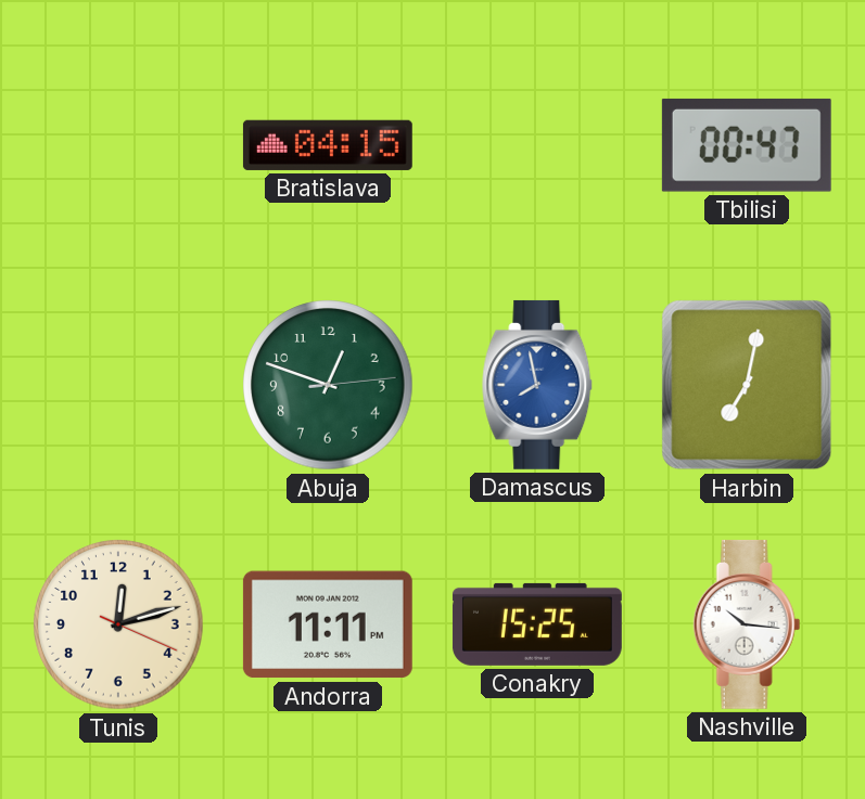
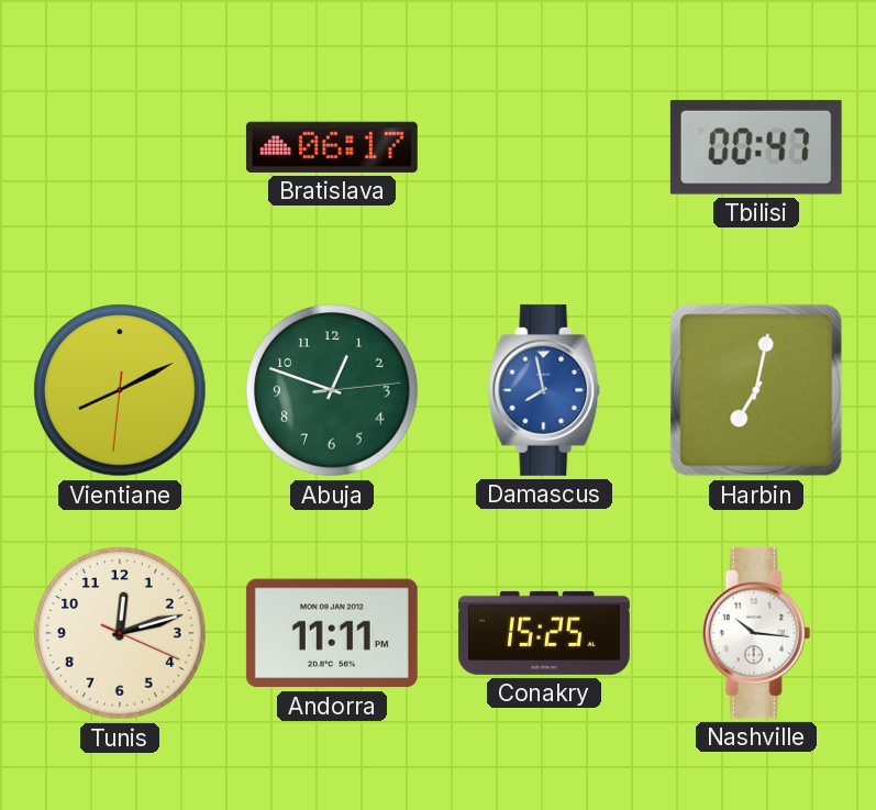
Bratislava: 04:15 -> 06:17 (332, 147)
Vientiane: none -> 8:10 (120, 390)
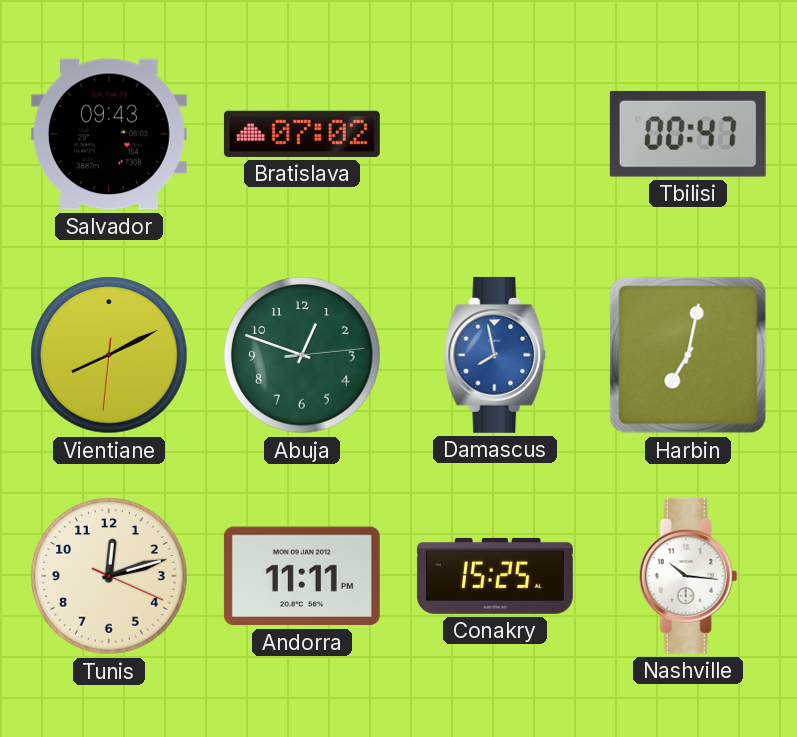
Salvador: none -> 09:43 (109, 134)
Bratislava: 06:17 -> 07:02 (302, 134)
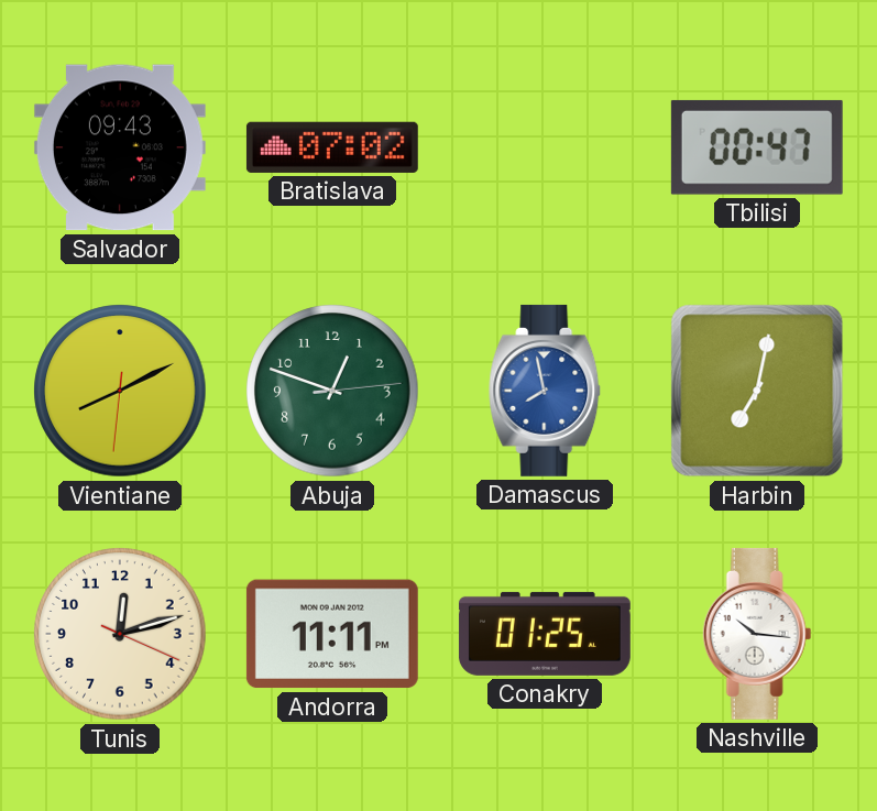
Conakry: 15:25 -> 01:25 (545, 634)
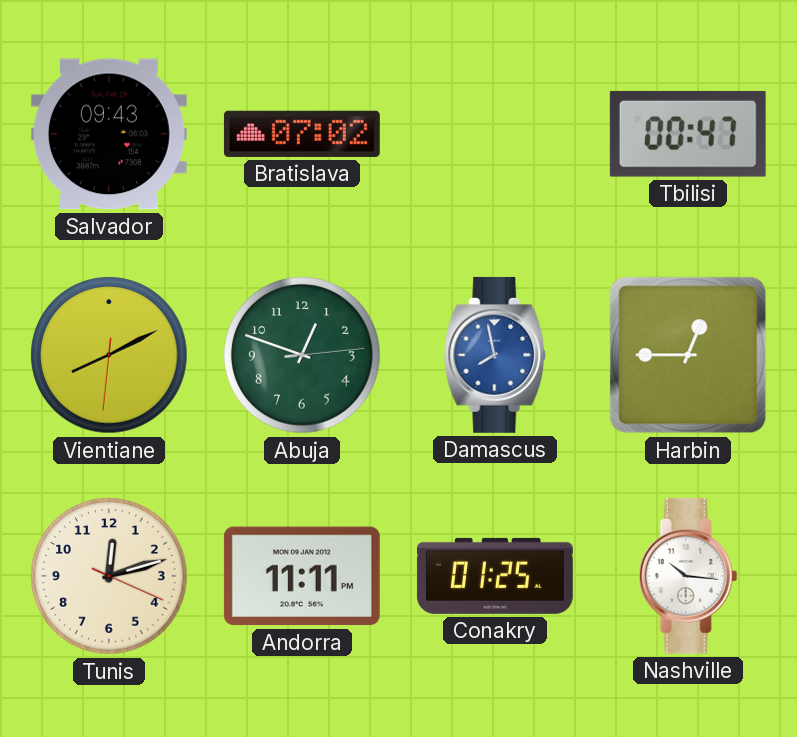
Harbin: 7:02 -> 12:45 (688, 355)
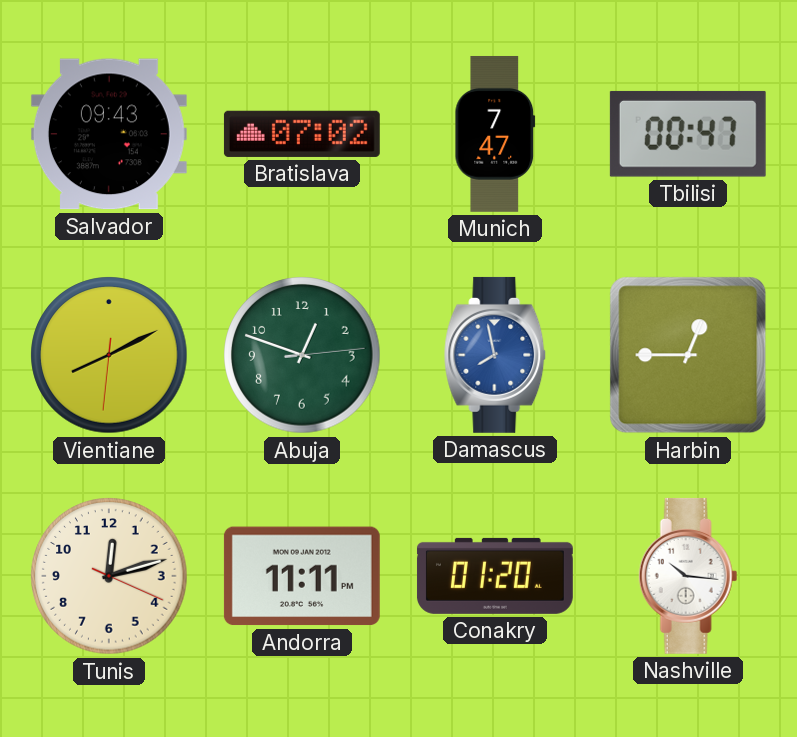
Munich: none -> 7:47 (495, 134)
Conakry: 01:25 -> 01:20 (495, 576)
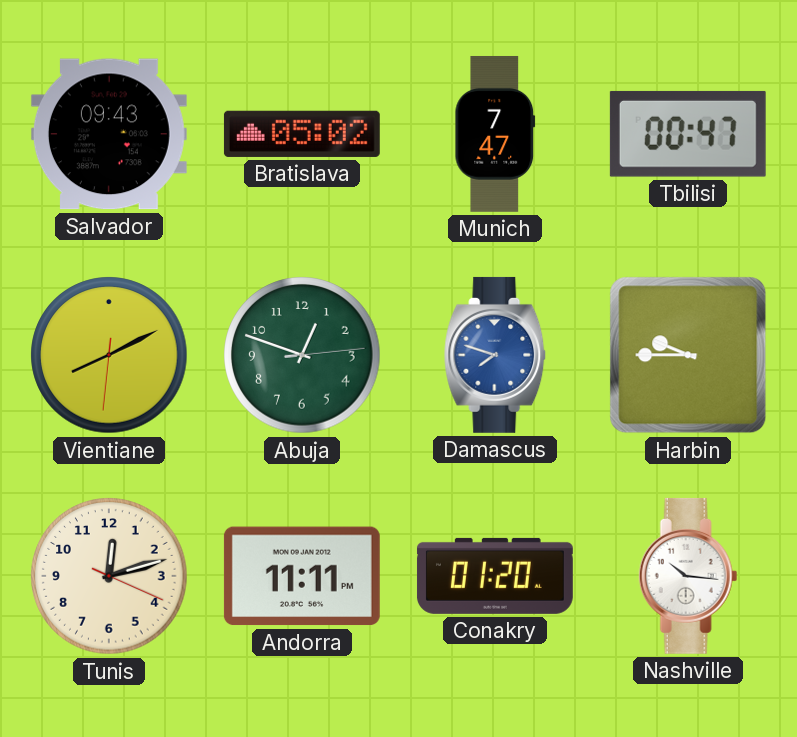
Bratislava: 07:02 -> 05:02 (302, 134)
Damascus: 7:58 -> 7:48 (496, 355)
Harbin: 12:45 -> 9:45 (688, 355)
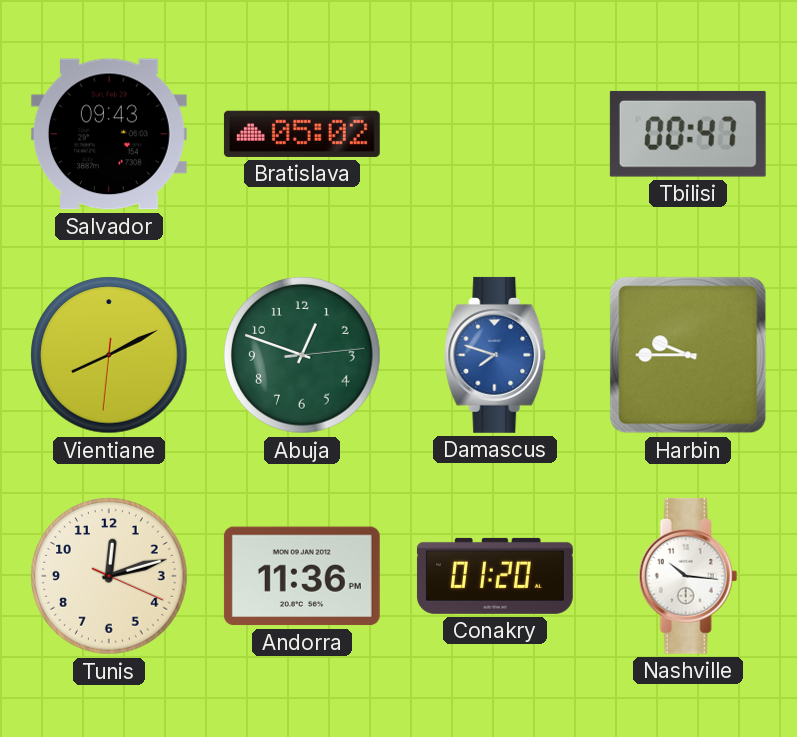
Munich: 7:47 -> none (495, 134)
Andorra: 11:11 -> 11:36 (302, 576)
